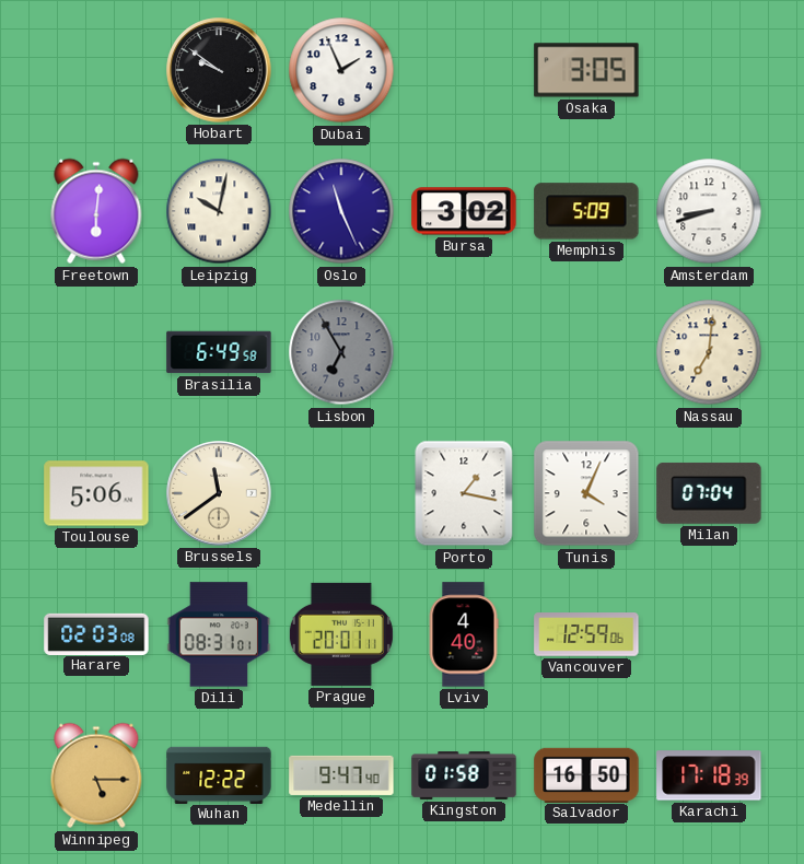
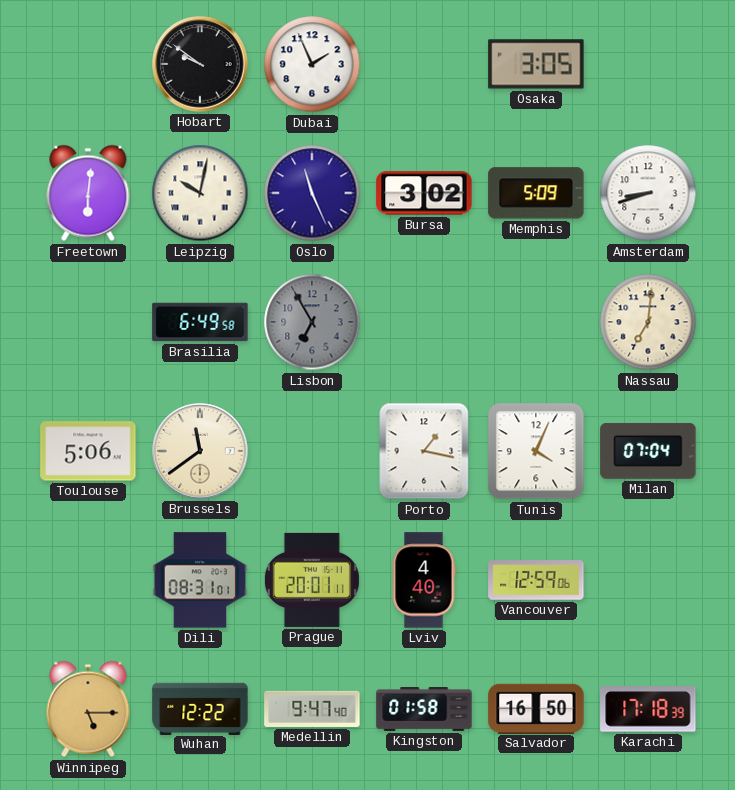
Harare: 02:03 -> none (96, 633)
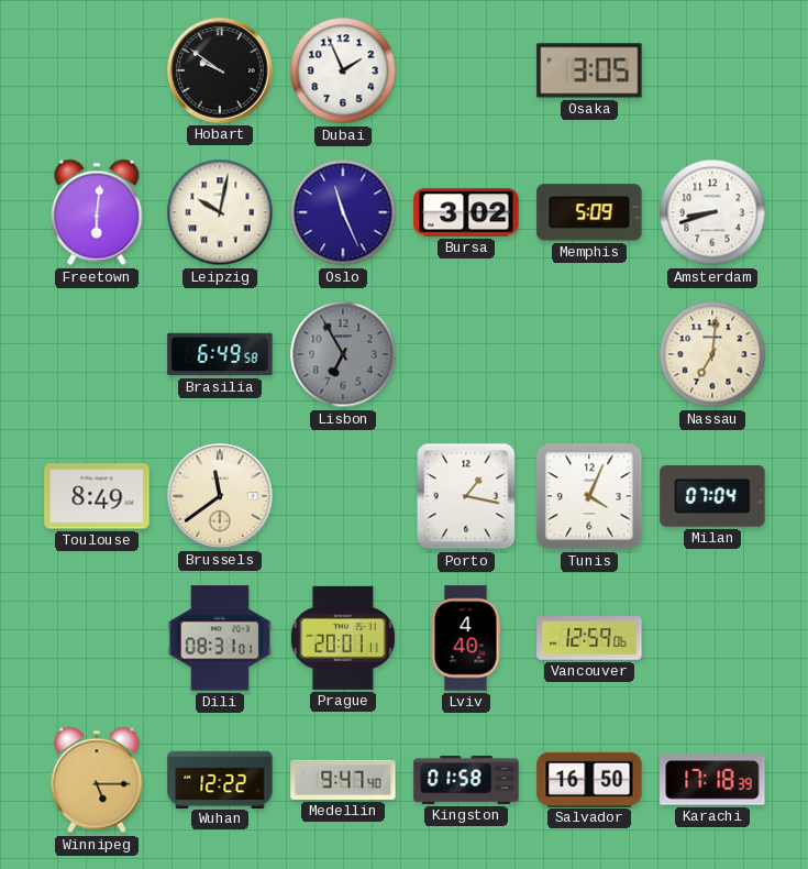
Toulouse: 5:06 -> 8:49 (97, 496)
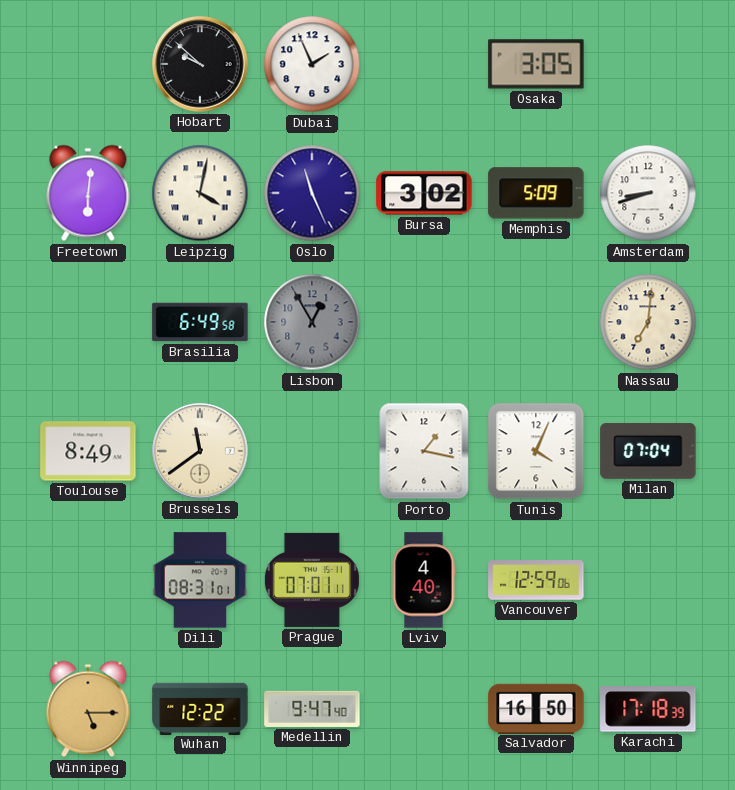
Hobart: 9:51 -> 9:52 (200, 64)
Leipzig: 10:02 -> 4:02 (200, 193)
Lisbon: 6:55 -> 12:55 (312, 322)
Prague: 20:01 -> 07:01 (312, 580)
Kingston: 01:58 -> none (466, 781)
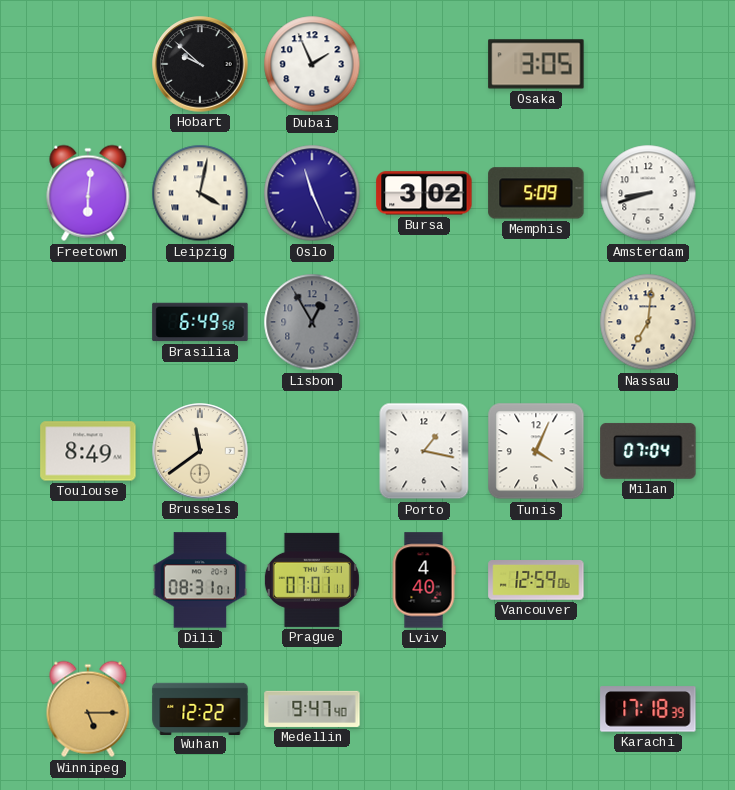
Salvador: 16:50 -> none (536, 708)
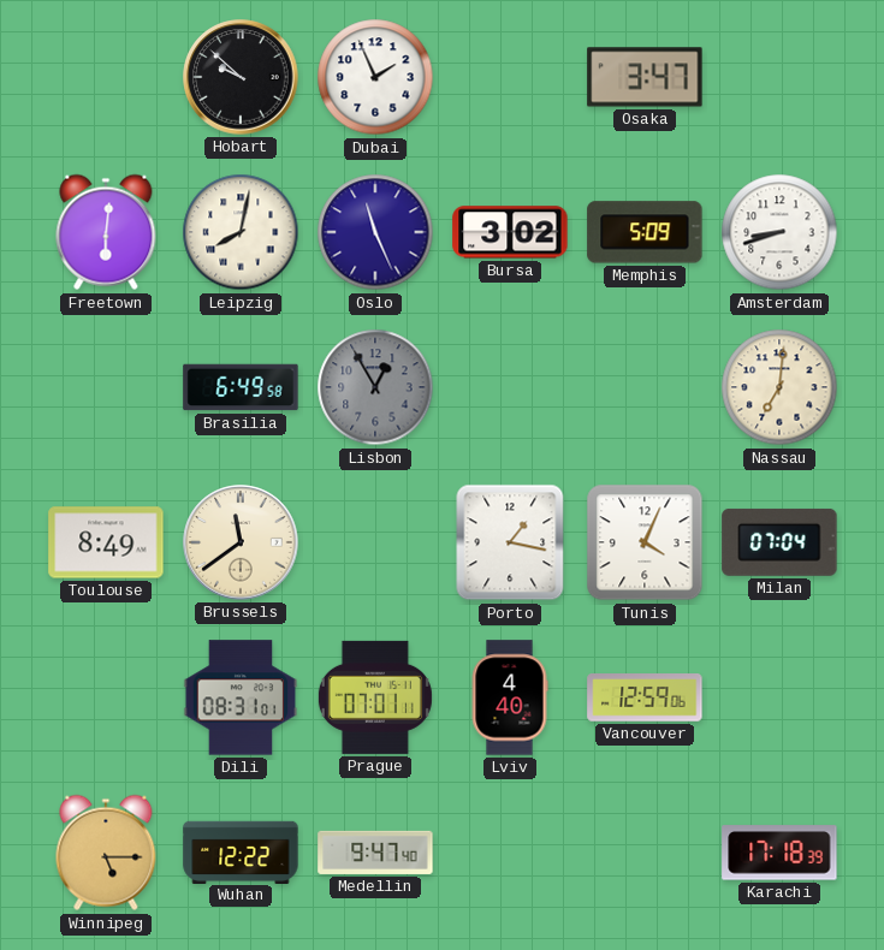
Osaka: 3:05 -> 3:47 (645, 77)
Leipzig: 4:02 -> 8:02 (241, 232)
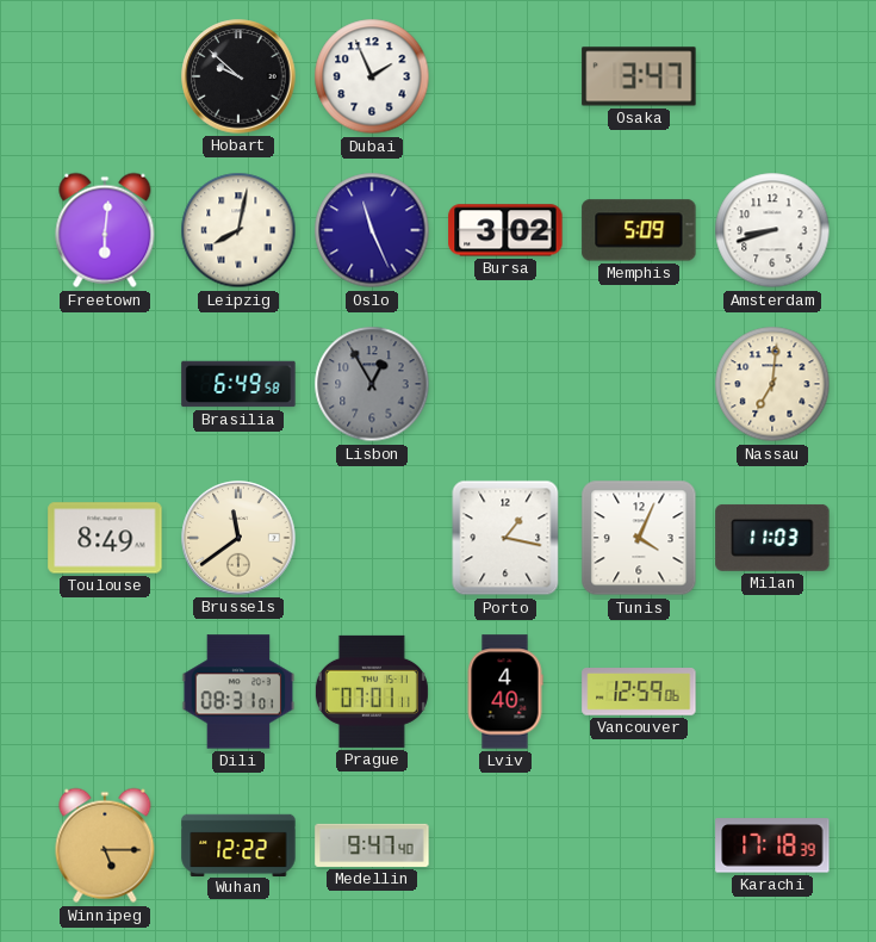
Milan: 07:04 -> 11:03 (772, 538)
